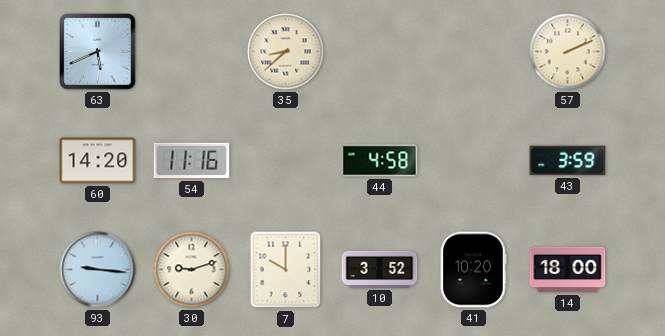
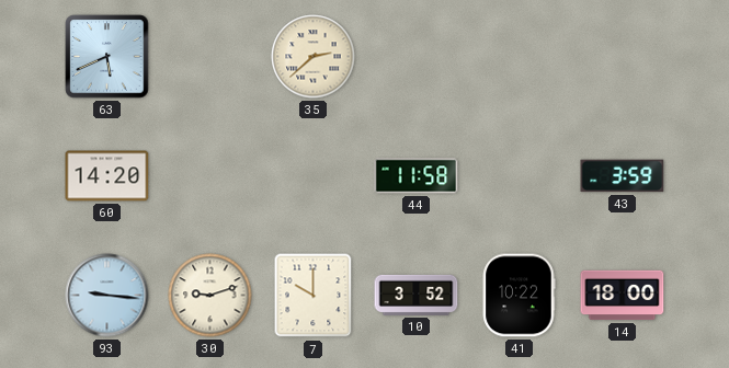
35: 8:38 -> 2:38 (314, 57)
57: 2:11 -> none (568, 52)
54: 11:16 -> none (192, 161)
44: 4:58 -> 11:58 (417, 176)
41: 10:20 -> 10:22 (519, 296)
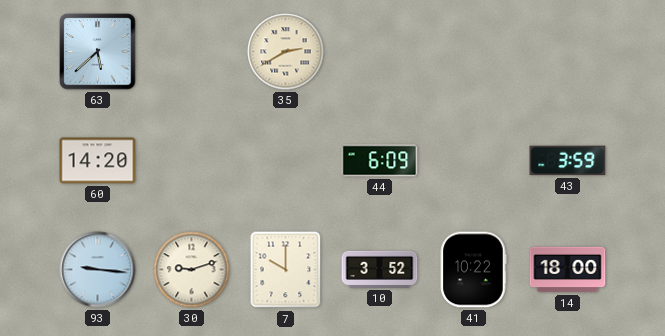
63: 5:41 -> 5:38 (98, 52)
35: 2:38 -> 2:40 (286, 52)
44: 11:58 -> 6:09 (380, 161)
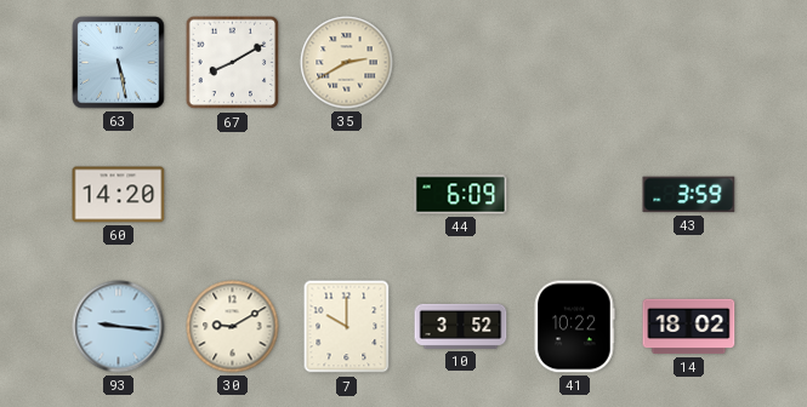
63: 5:38 -> 5:28 (119, 63)
67: none -> 8:10 (233, 63)
30: 9:12 -> 9:10 (233, 327)
14: 18:00 -> 18:02 (689, 327)
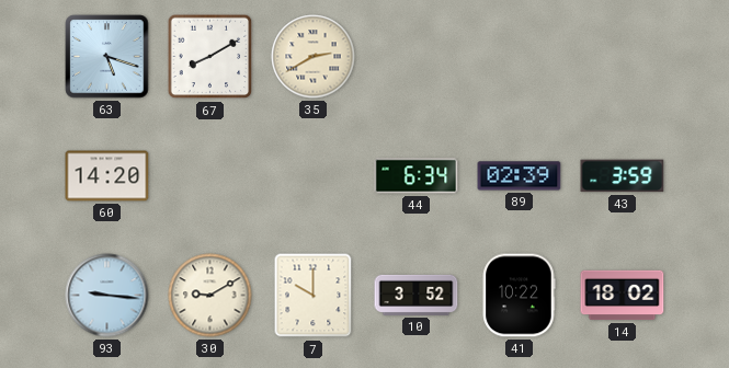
63: 5:28 -> 5:18 (107, 57)
44: 6:09 -> 6:34 (417, 176)
89: none -> 02:39 (520, 176)
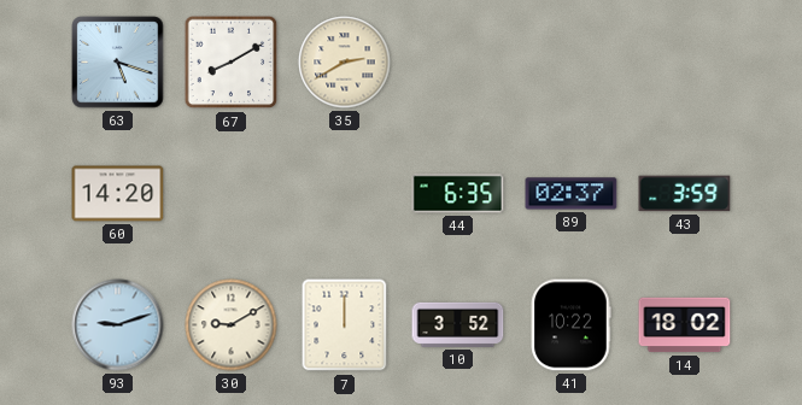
44: 6:34 -> 6:35 (458, 194)
89: 02:39 -> 02:37 (572, 194)
93: 9:16 -> 9:12 (118, 325)
7: 10:00 -> 12:00 (345, 325)
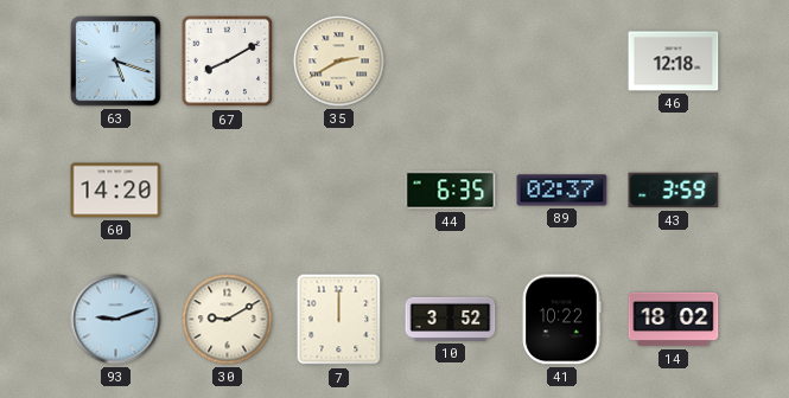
46: none -> 12:18 (674, 62)
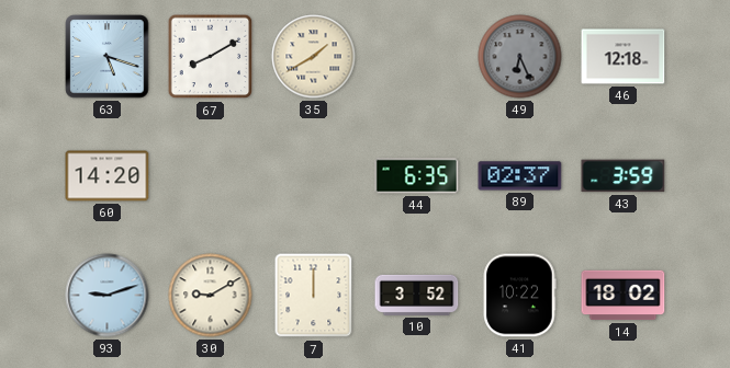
35: 2:40 -> 1:40 (314, 57)
49: none -> 6:26 (520, 57)
